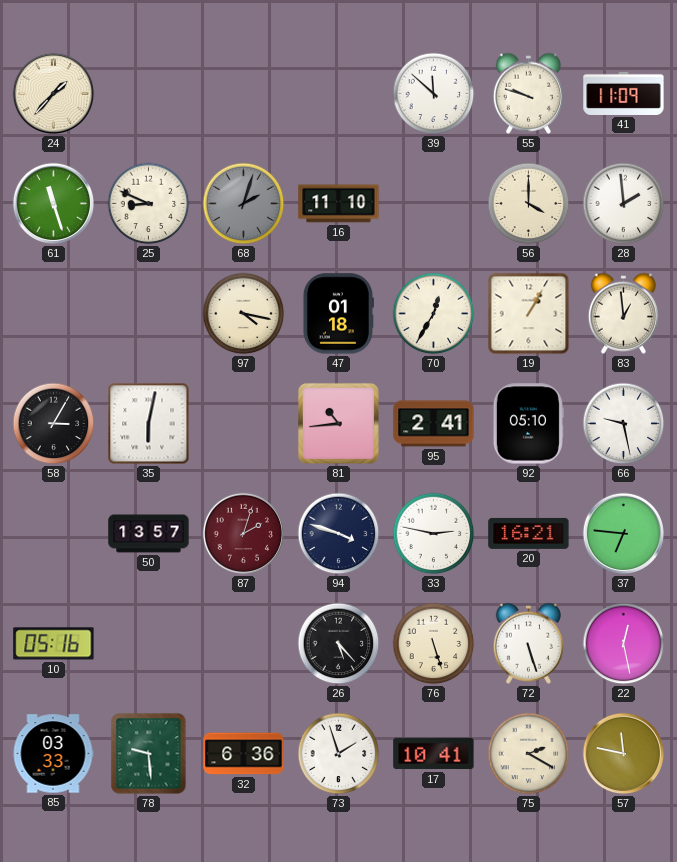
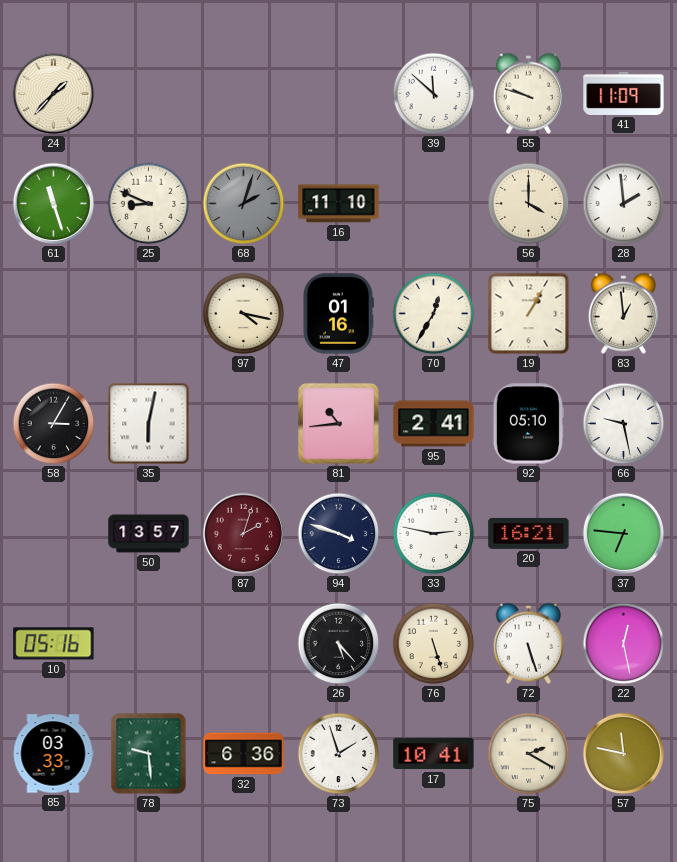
47: 01:18 -> 01:16 (338, 314)
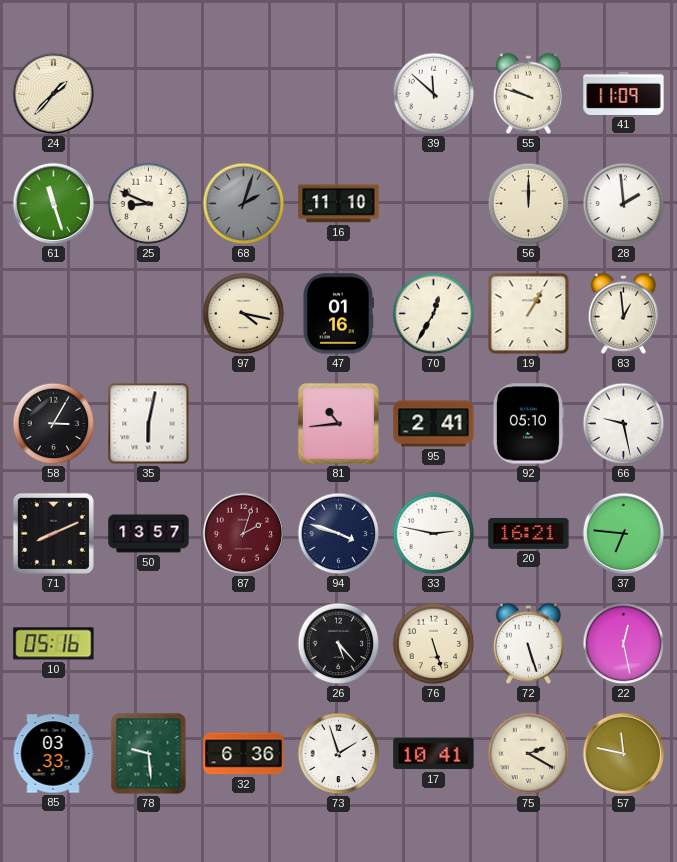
56: 4:00 -> 12:00 (529, 204)
71: none -> 8:11 (53, 533)
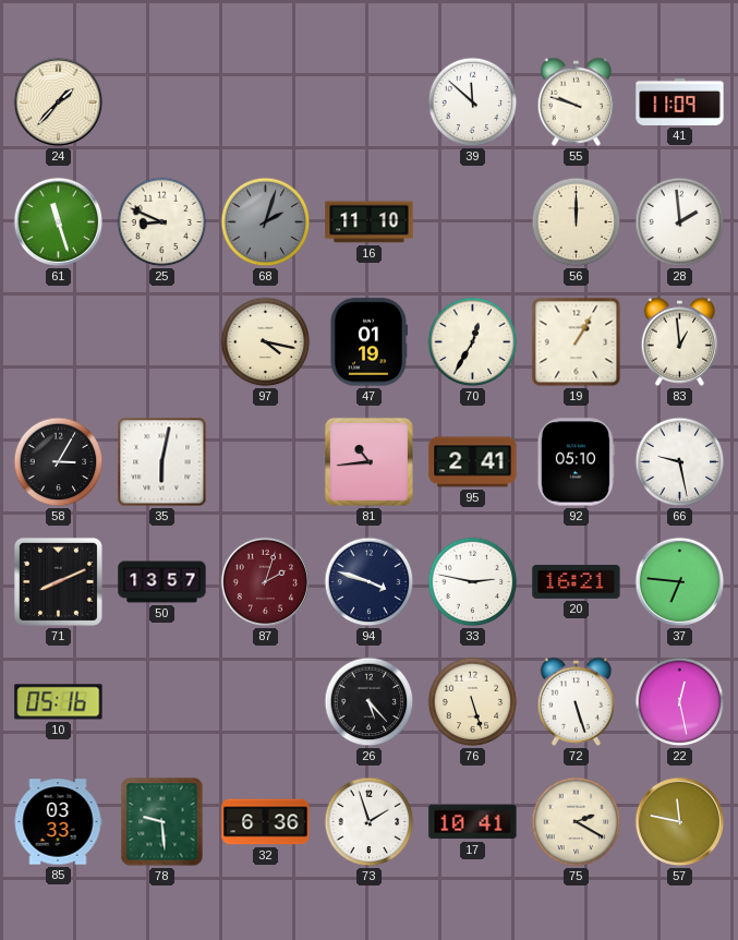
47: 01:16 -> 01:19 (368, 342)
